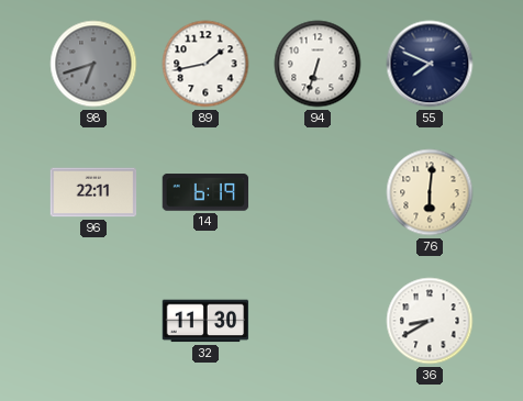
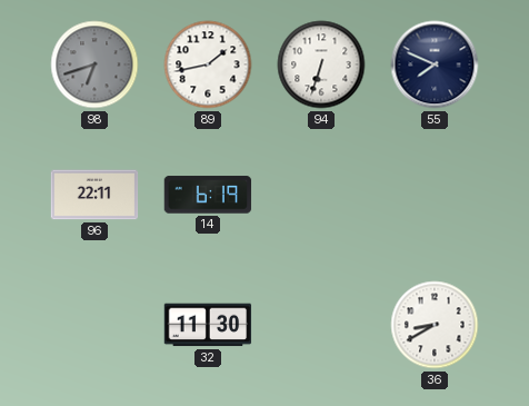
76: 6:01 -> none (430, 192)
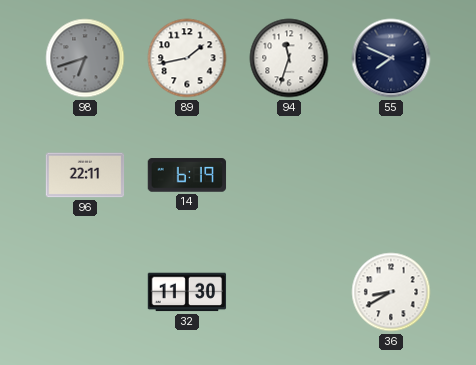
94: 6:33 -> 11:33 (289, 58)
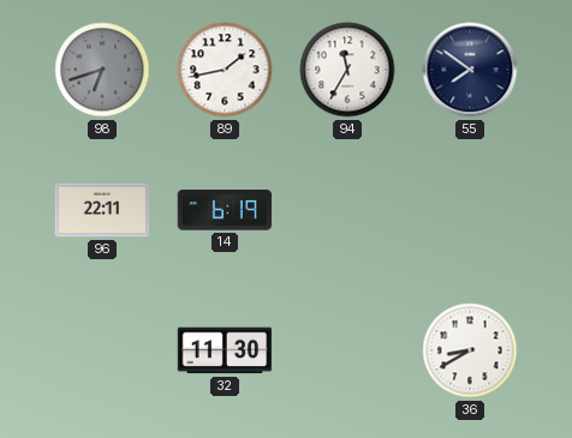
94: 11:33 -> 11:35 (347, 70)
55: 7:49 -> 7:51 (470, 70)
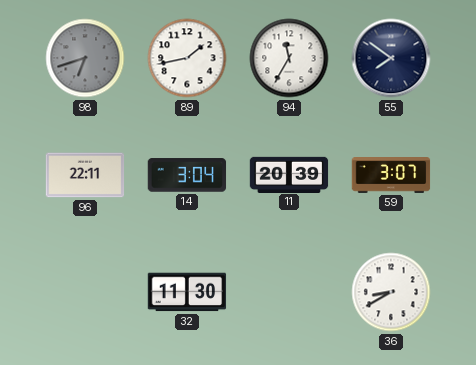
14: 6:19 -> 3:04 (187, 175)
11: none -> 20:39 (289, 174)
59: none -> 3:07 (391, 175)
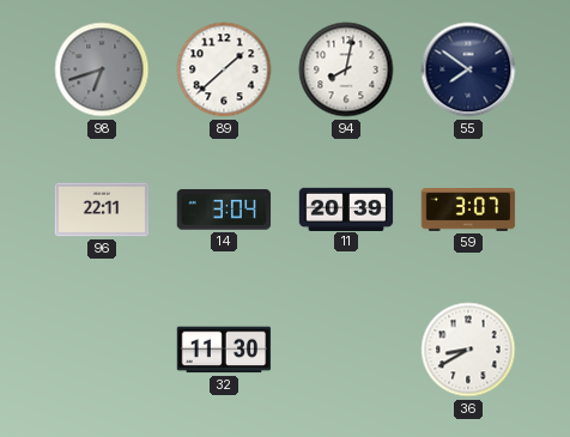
89: 1:43 -> 1:38 (224, 69)
94: 11:35 -> 8:02 (346, 69)
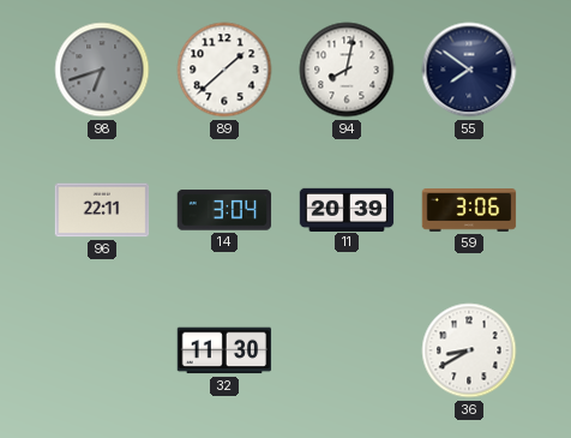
59: 3:07 -> 3:06 (469, 210)
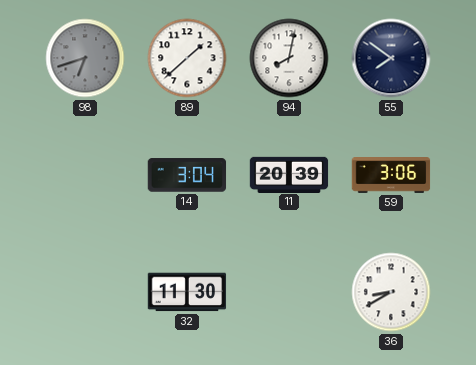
96: 22:11 -> none (102, 210)
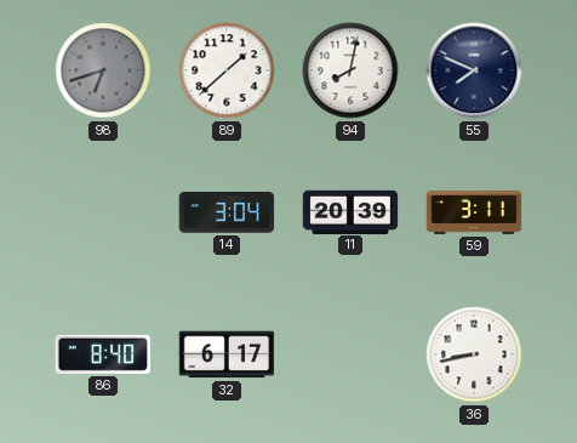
55: 7:51 -> 7:49 (474, 70)
59: 3:06 -> 3:11 (474, 212)
86: none -> 8:40 (103, 354)
32: 11:30 -> 6:17 (227, 354)
36: 8:40 -> 8:43 (474, 354)
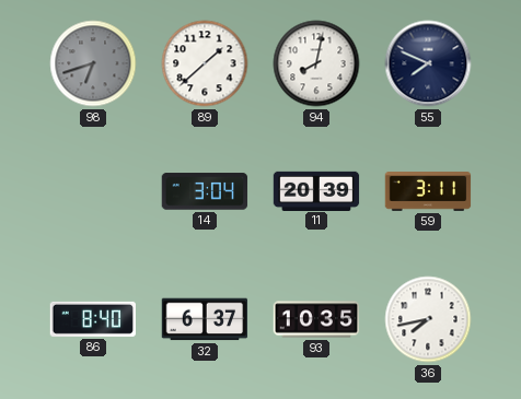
32: 6:17 -> 6:37 (205, 319)
93: none -> 10:35 (316, 319)
36: 8:43 -> 7:43 (428, 319)
